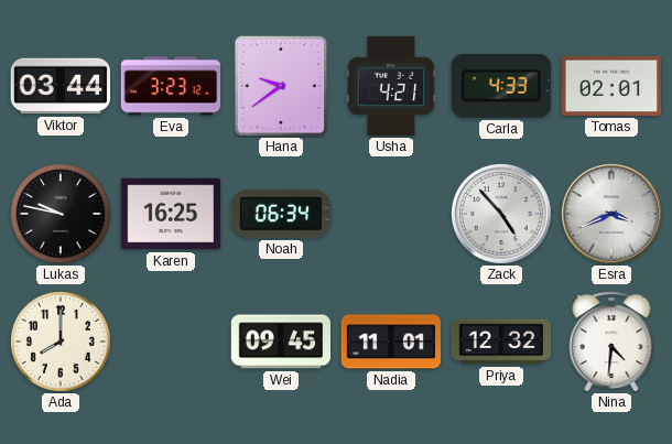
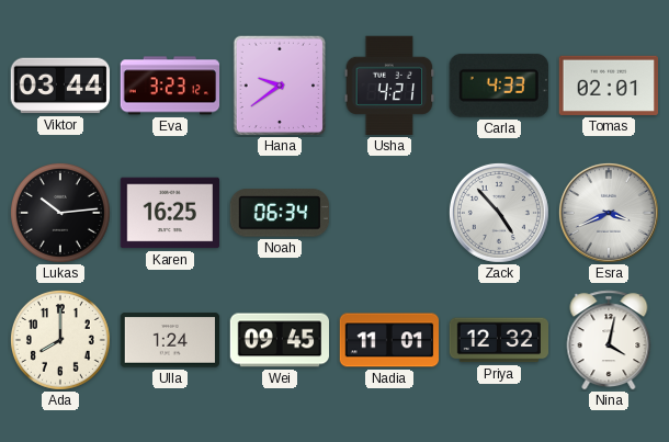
Lukas: 9:47 -> 10:14 (60, 213)
Ulla: none -> 1:24 (170, 340)
Nina: 4:31 -> 4:02 (609, 340)
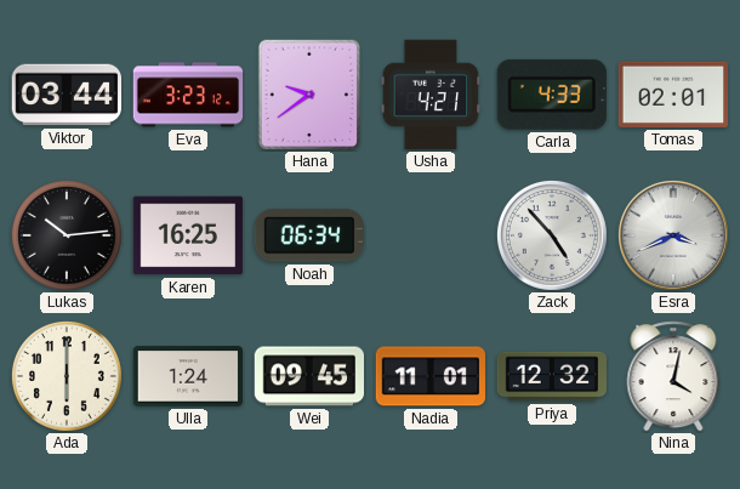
Ada: 8:00 -> 6:00 (67, 376)
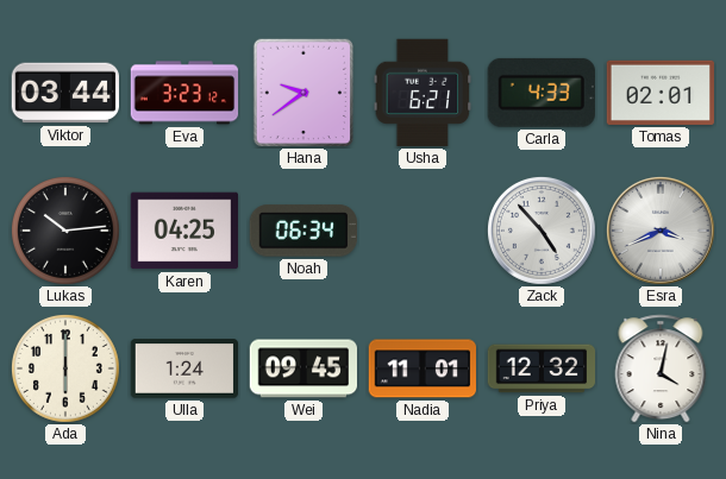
Usha: 4:21 -> 6:21 (423, 93)
Karen: 16:25 -> 04:25 (184, 231)
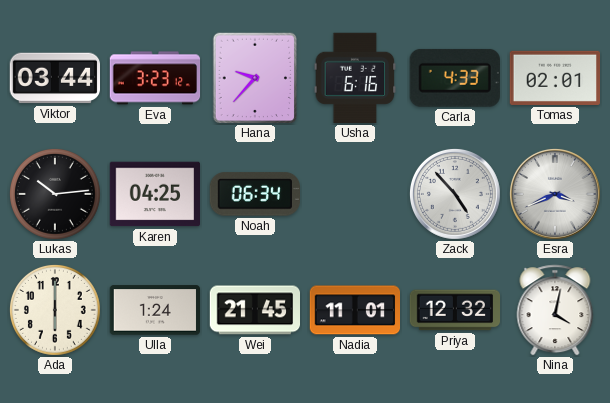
Hana: 9:39 -> 9:37 (255, 78)
Usha: 6:21 -> 6:16 (355, 78)
Wei: 09:45 -> 21:45 (254, 310)
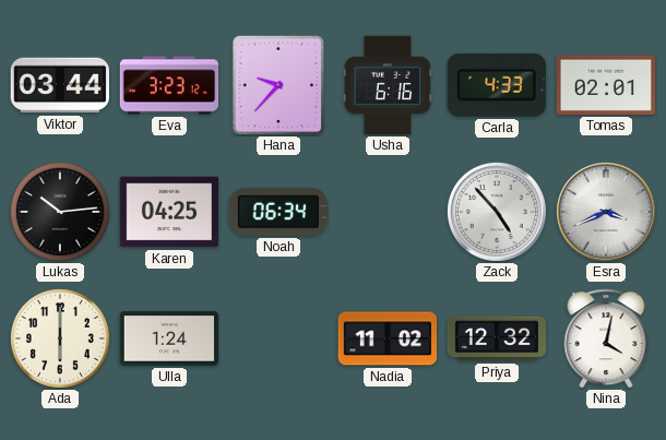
Wei: 21:45 -> none (254, 310)
Nadia: 11:01 -> 11:02 (386, 338)
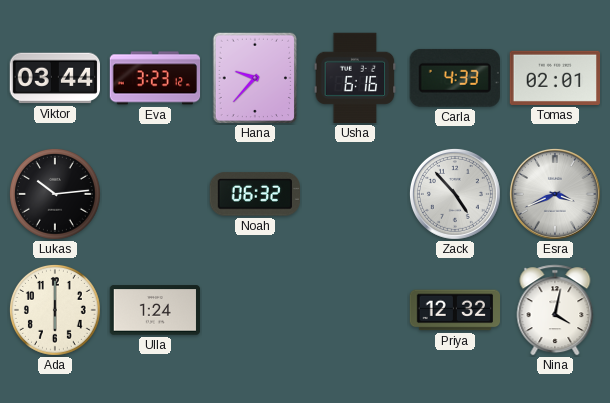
Karen: 04:25 -> none (169, 212)
Noah: 06:34 -> 06:32 (254, 194)
Nadia: 11:02 -> none (386, 338)
